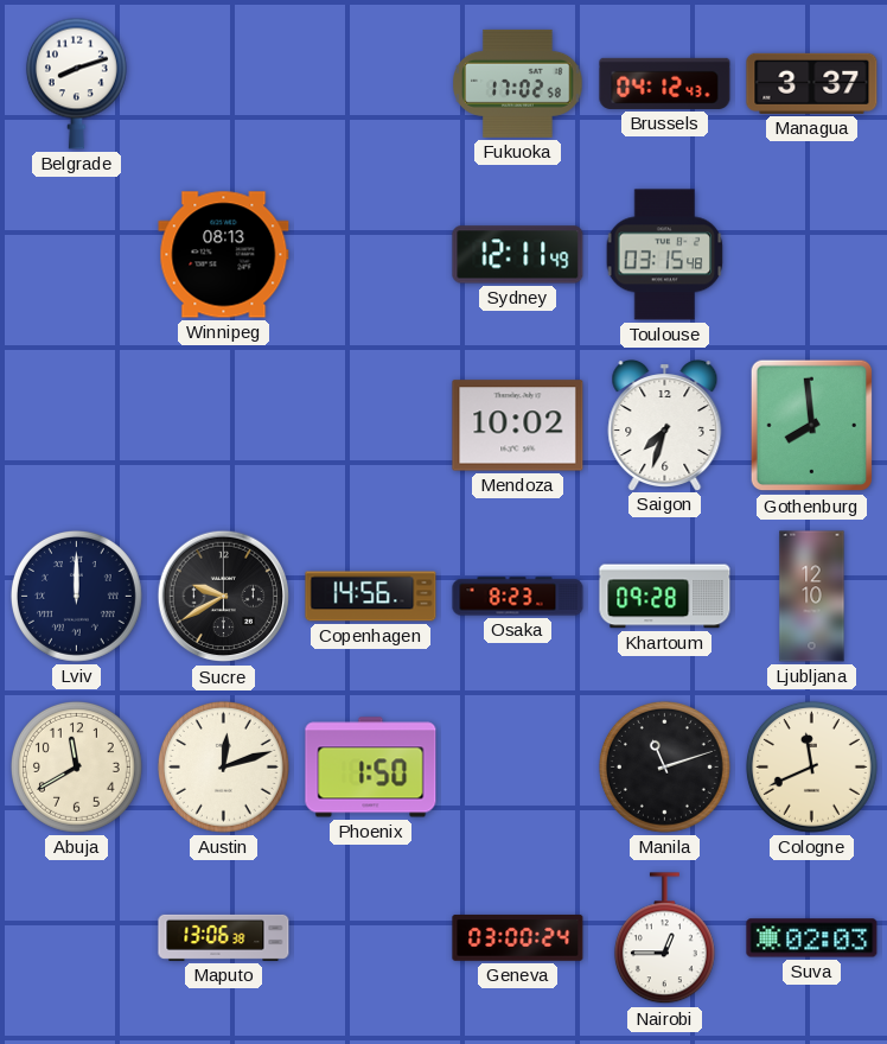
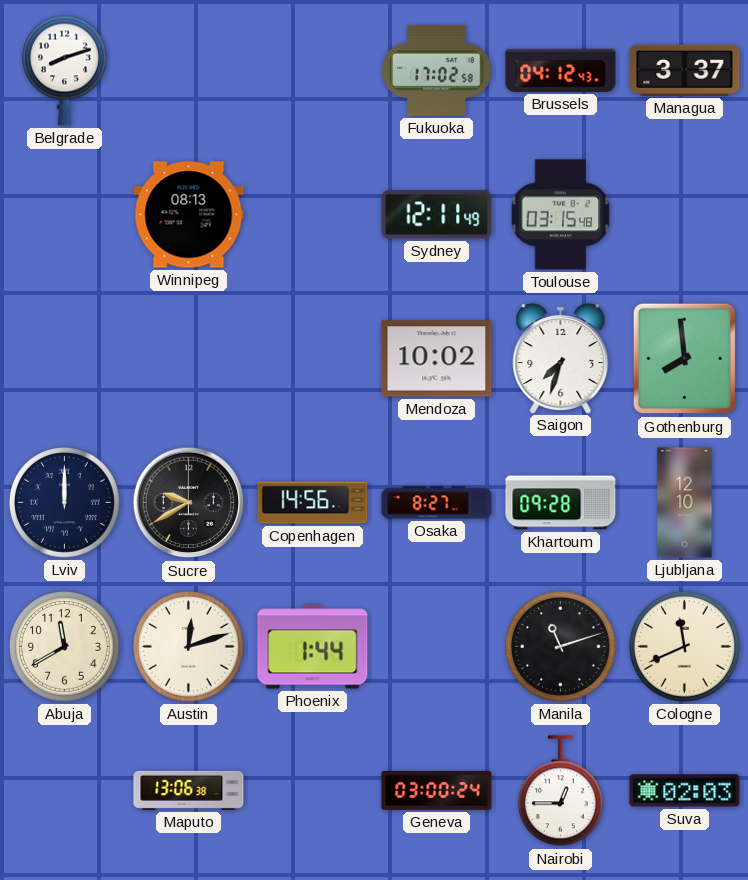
Osaka: 8:23 -> 8:27 (437, 503)
Phoenix: 1:50 -> 1:44 (313, 647)
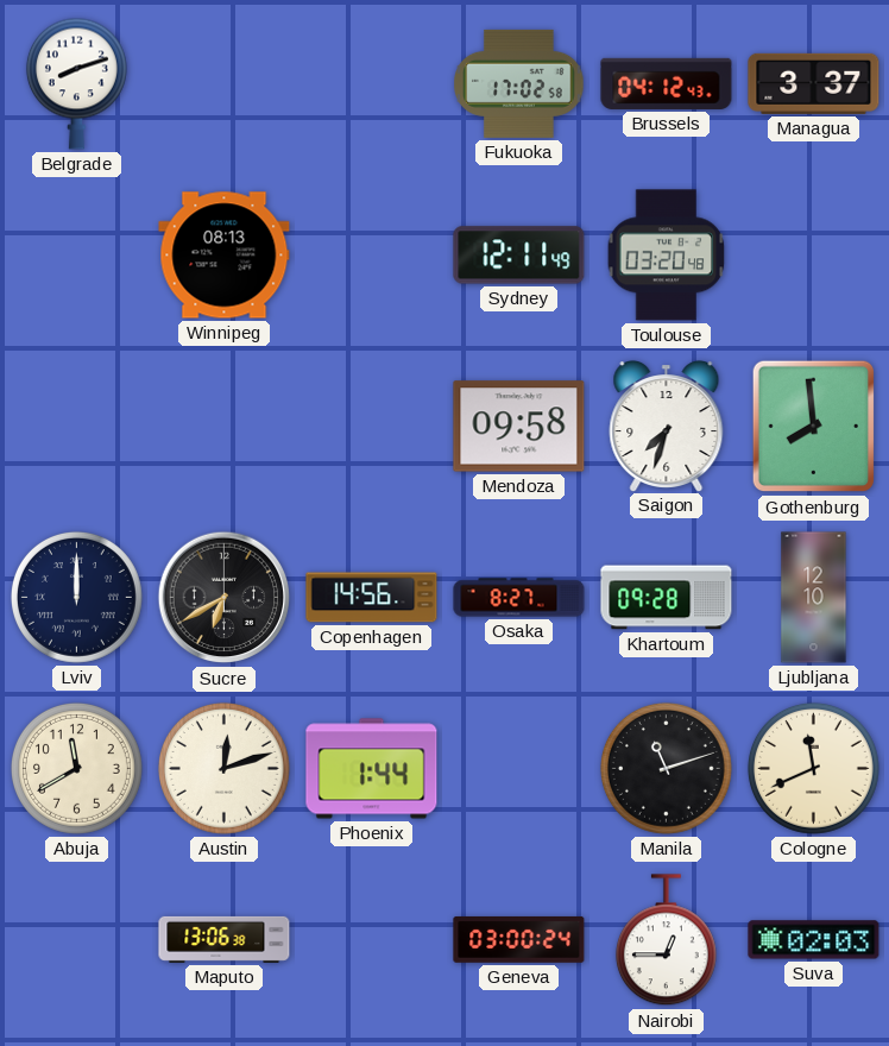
Toulouse: 03:15 -> 03:20 (667, 256)
Mendoza: 10:02 -> 09:58 (519, 427)
Sucre: 9:40 -> 6:40 (225, 598)
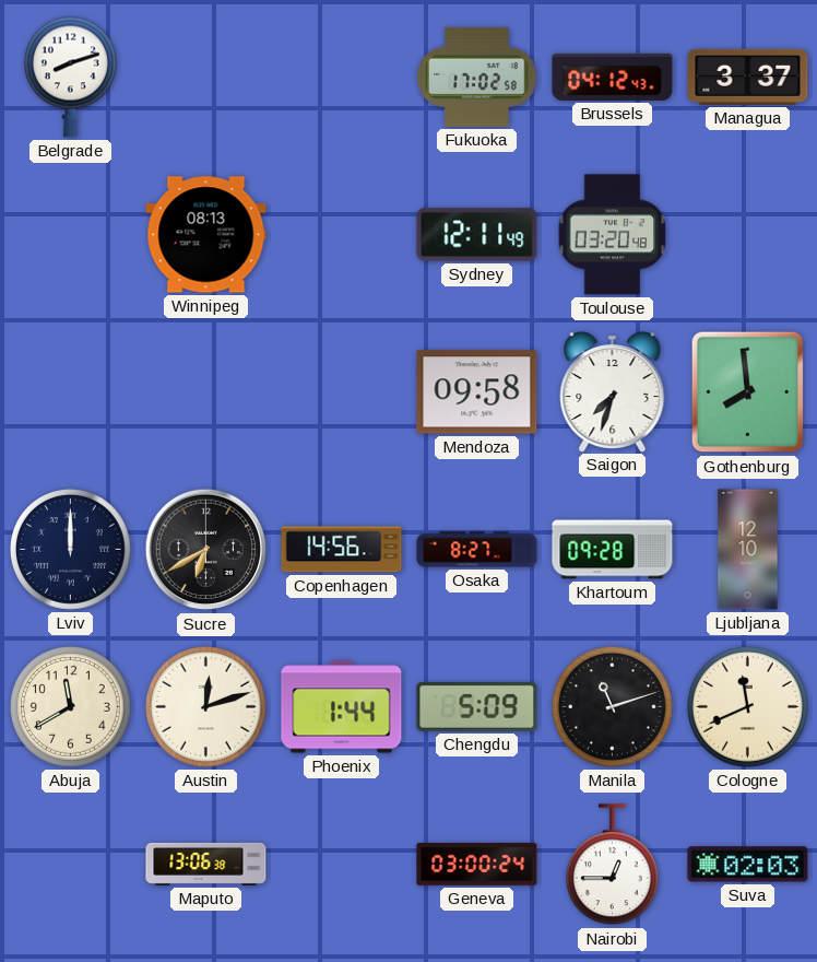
Chengdu: none -> 5:09 (477, 707)
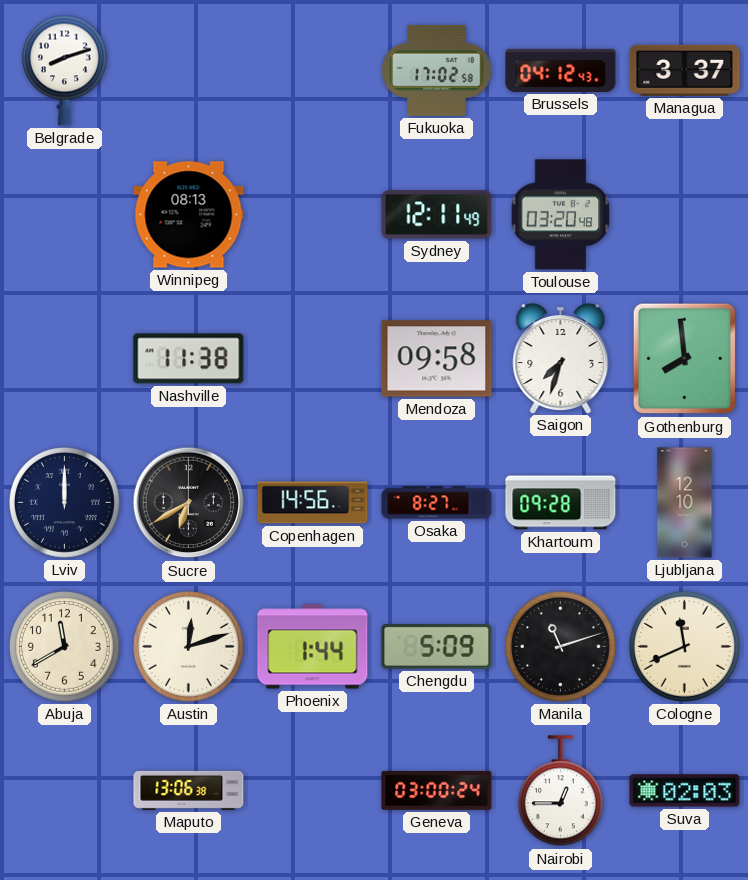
Nashville: none -> 11:38 (189, 359)
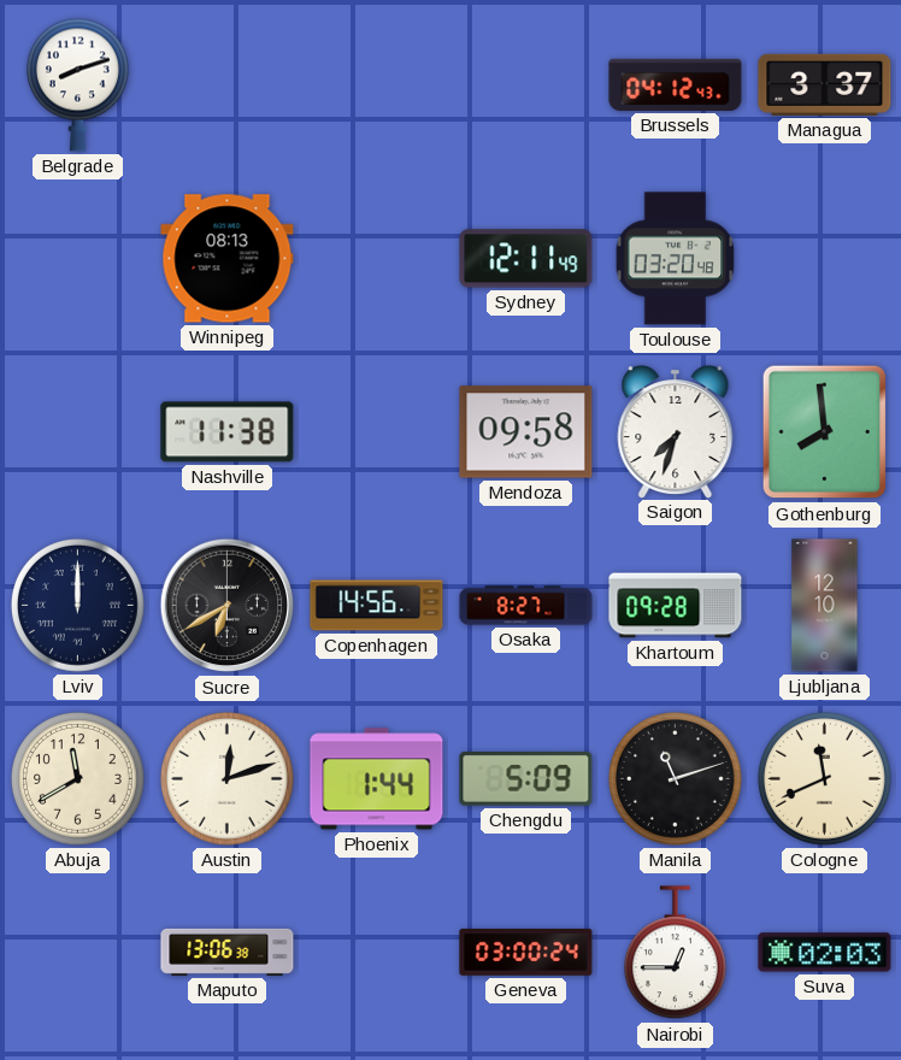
Fukuoka: 17:02 -> none (437, 70)
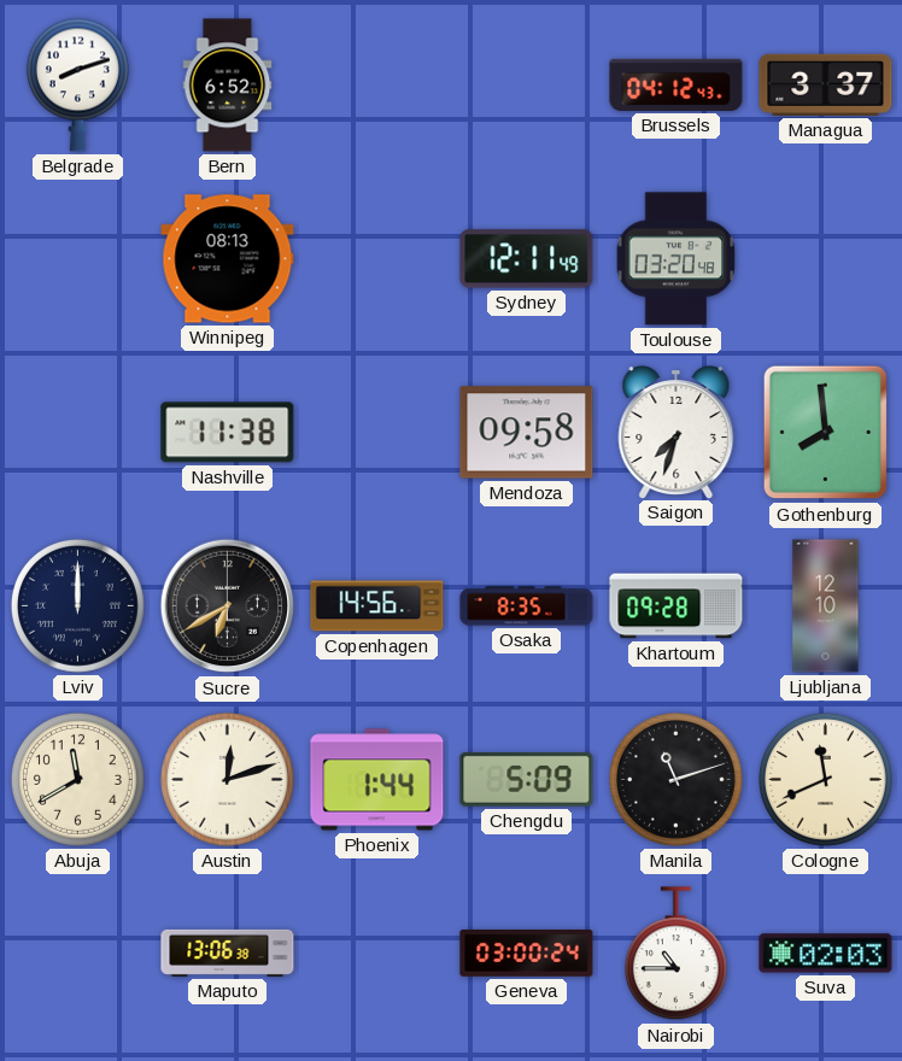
Bern: none -> 6:52 (228, 86)
Osaka: 8:27 -> 8:35 (527, 606)
Nairobi: 12:45 -> 10:45 (675, 954)
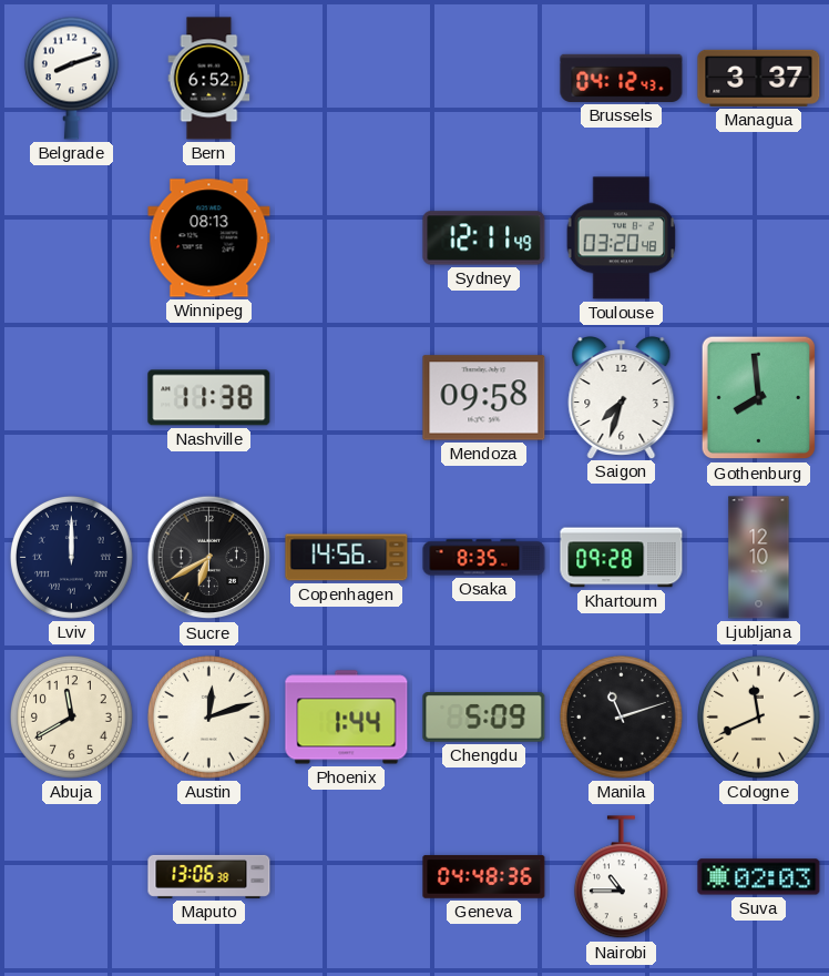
Geneva: 03:00 -> 04:48 (484, 876)
